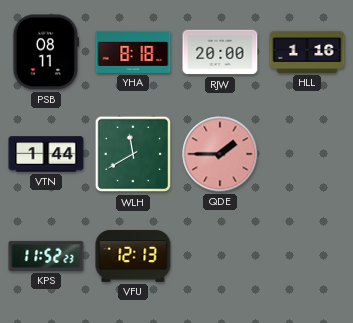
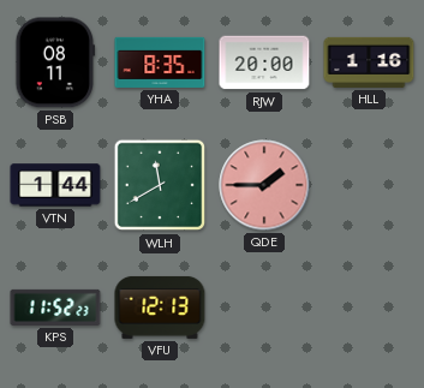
YHA: 8:18 -> 8:35 (160, 62)
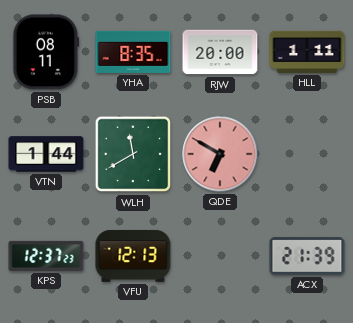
HLL: 1:16 -> 1:11 (307, 52)
QDE: 1:45 -> 6:50 (220, 154)
KPS: 11:52 -> 12:37 (46, 256)
ACX: none -> 21:39 (307, 257)
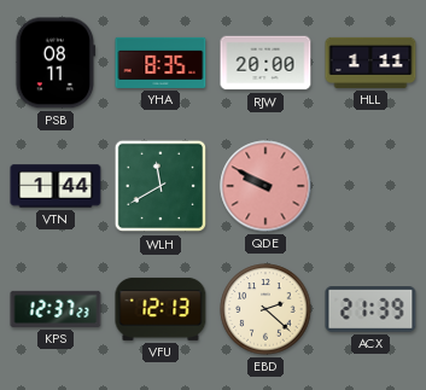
QDE: 6:50 -> 9:50 (265, 186)
EBD: none -> 2:22 (265, 309)
